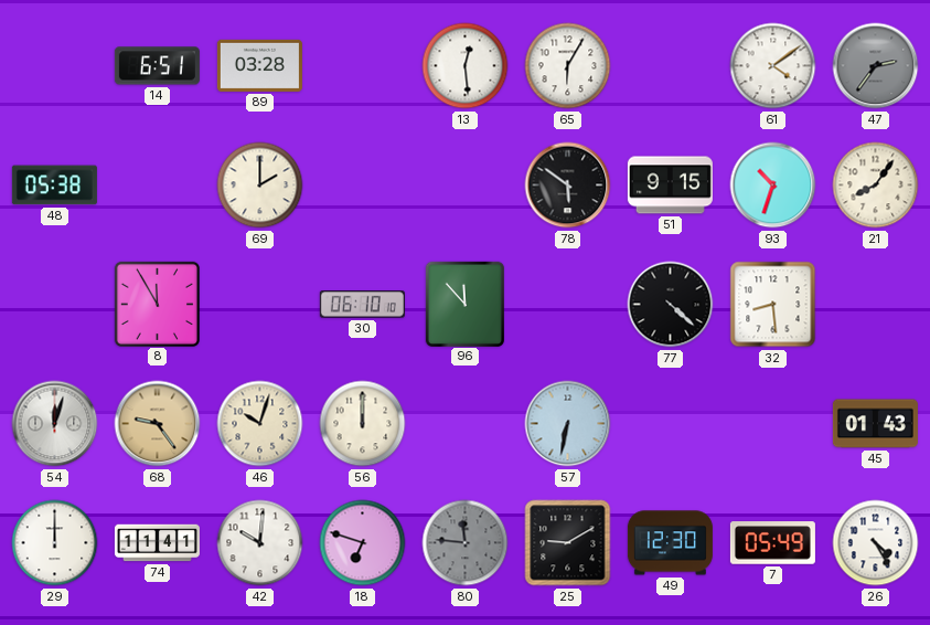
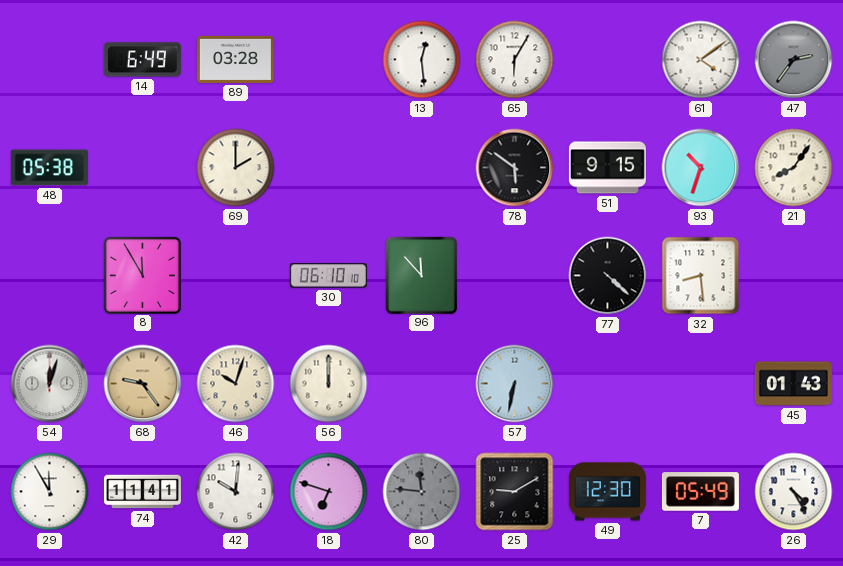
14: 6:51 -> 6:49 (142, 60)
29: 12:00 -> 11:55 (50, 492)
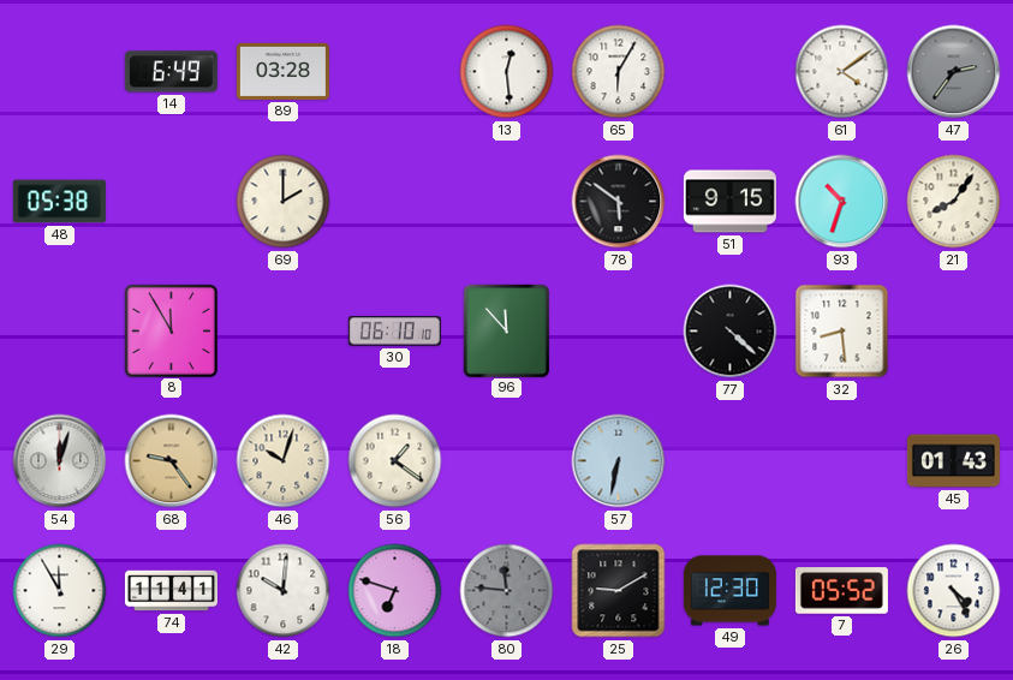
56: 12:00 -> 1:21 (395, 461)
7: 05:49 -> 05:52 (841, 591)
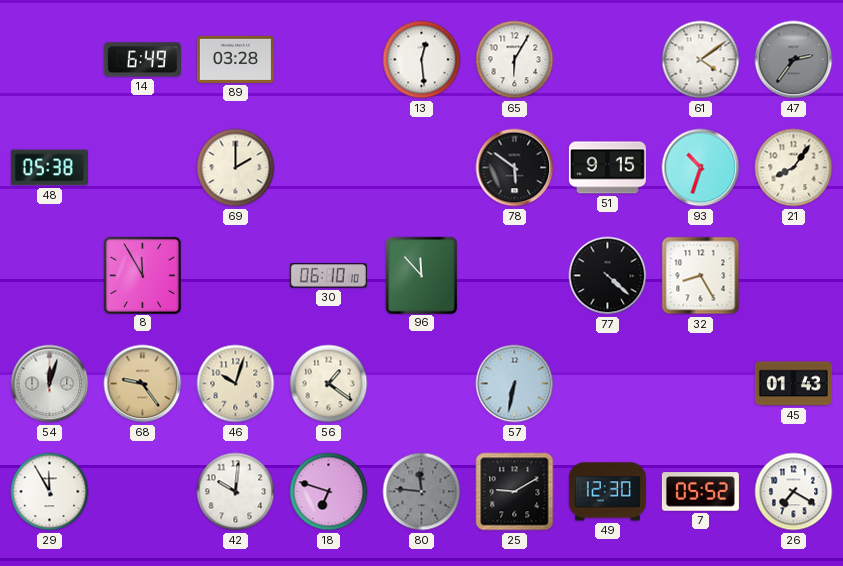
32: 8:29 -> 8:25 (701, 276)
74: 11:41 -> none (171, 591)
26: 4:25 -> 7:20 (794, 492)
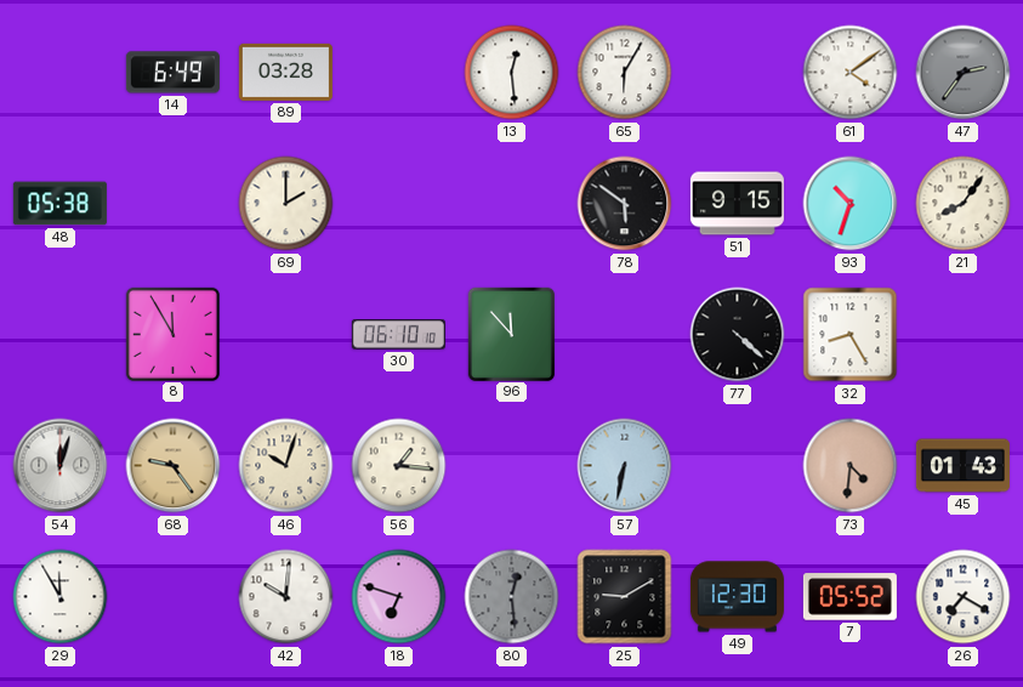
56: 1:21 -> 1:16 (399, 466)
73: none -> 4:31 (851, 466)
80: 11:46 -> 12:29 (512, 597)
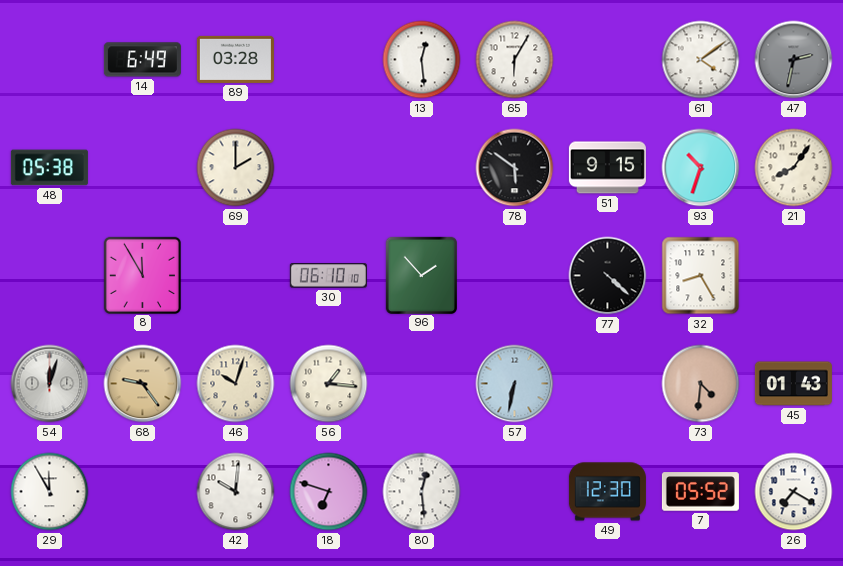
47: 2:36 -> 2:32 (794, 60)
96: 11:53 -> 1:53 (421, 275)
80 dial: grey -> white (422, 492)
25: 9:10 -> none (625, 597)
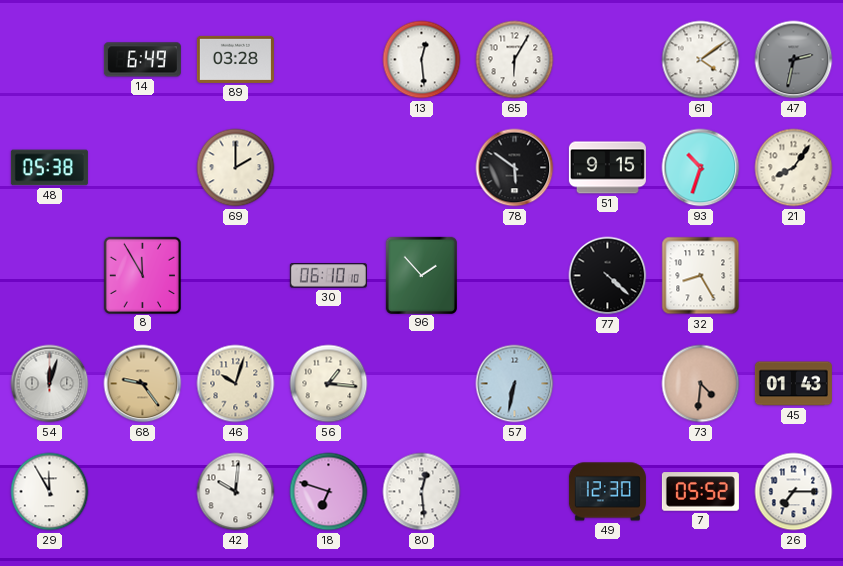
26: 7:20 -> 7:15 (794, 492)
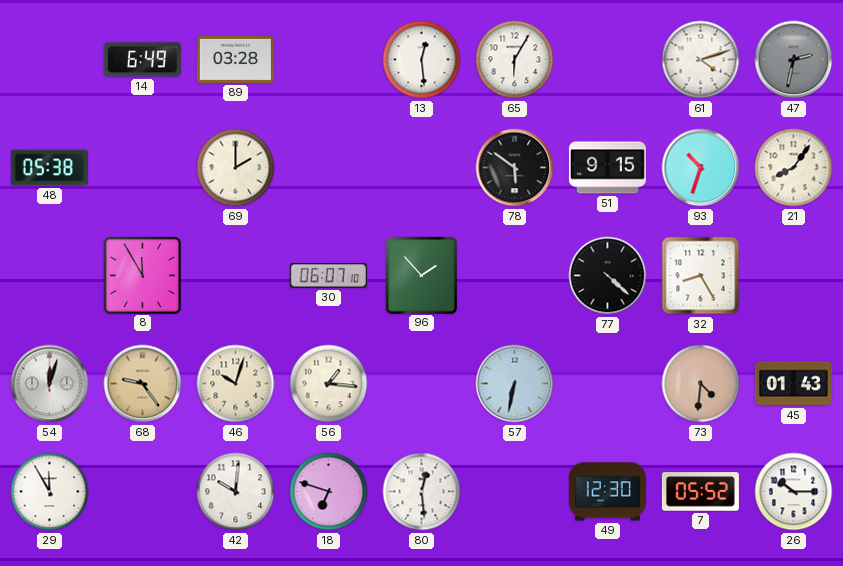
61: 4:09 -> 4:12 (701, 60)
30: 06:10 -> 06:07 (328, 276)
26: 7:15 -> 10:15 (794, 492)
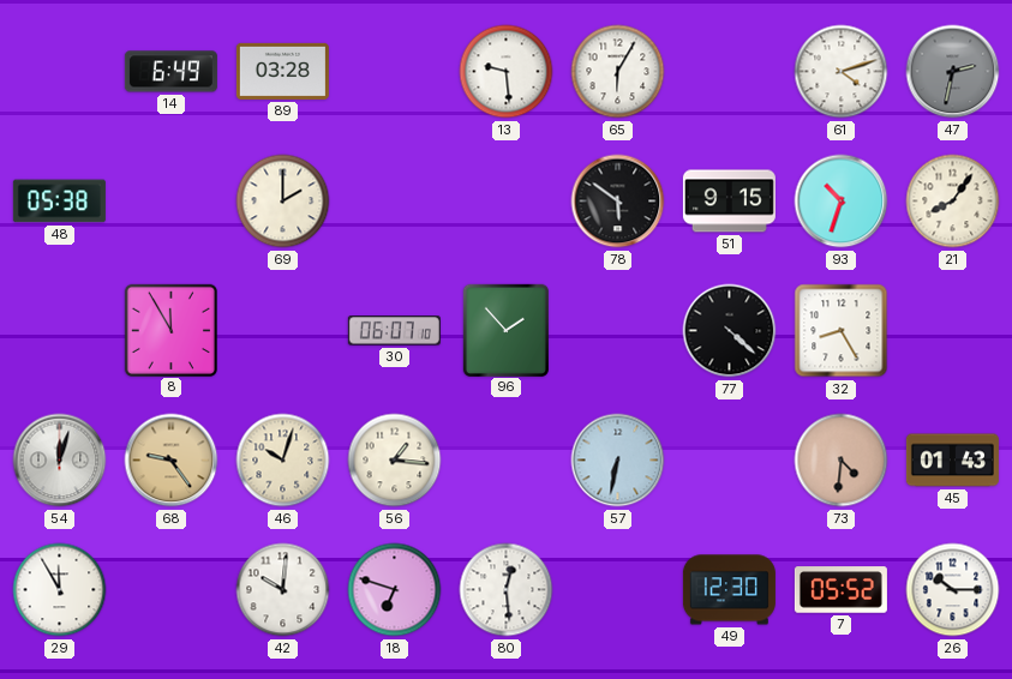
13: 12:29 -> 9:29 (507, 72)
